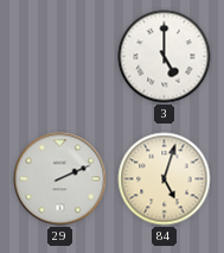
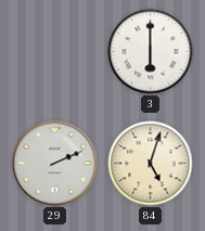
3: 5:00 -> 6:00 (151, 52)
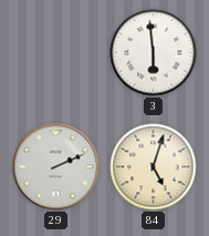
3: 6:00 -> 5:59 (154, 53)
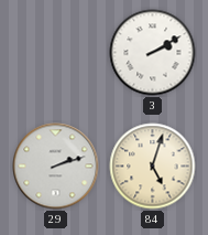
3: 5:59 -> 2:10 (153, 53)
29: 2:11 -> 2:12 (56, 167)
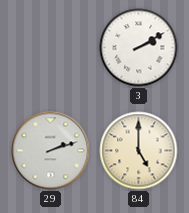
84: 5:03 -> 5:00 (139, 151)
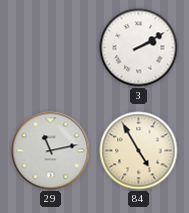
29: 2:12 -> 11:13 (51, 151)
84: 5:00 -> 4:55 (139, 151)
